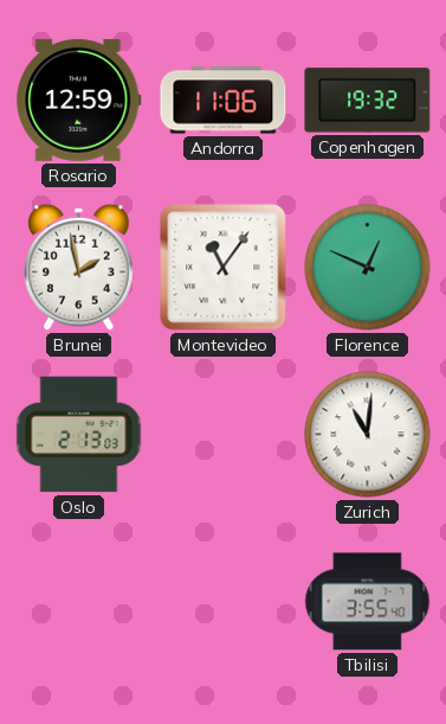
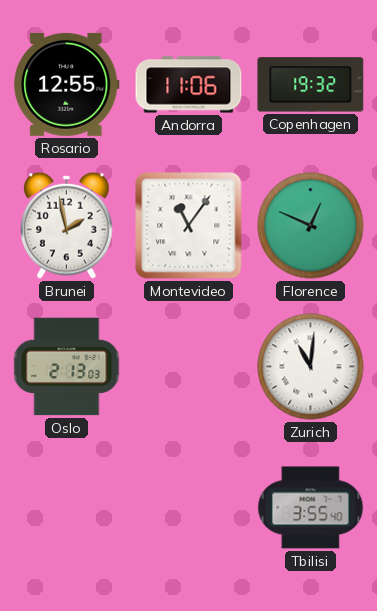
Rosario: 12:59 -> 12:55 (67, 84)
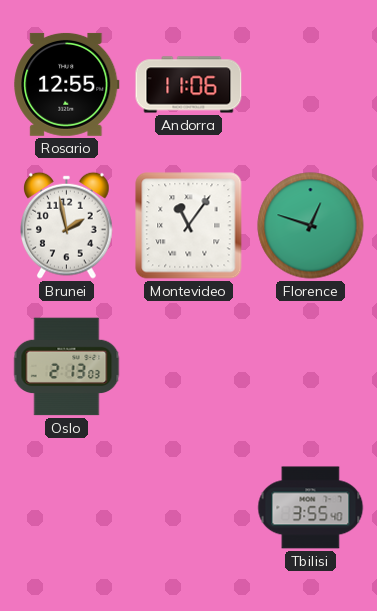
Copenhagen: 19:32 -> none (311, 85)
Florence: 12:49 -> 12:48 (311, 226)
Zurich: 11:01 -> none (311, 367)
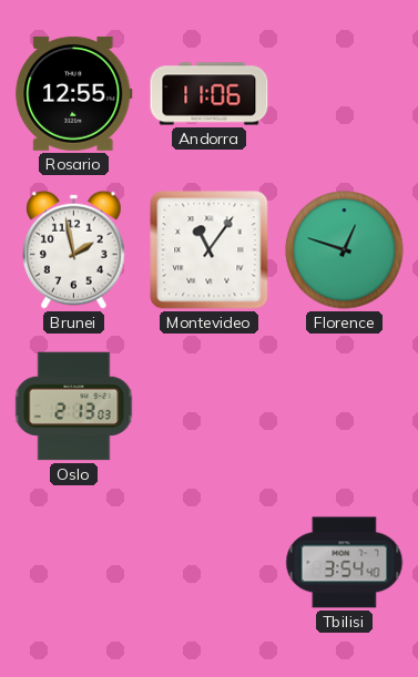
Tbilisi: 3:55 -> 3:54 (345, 563)
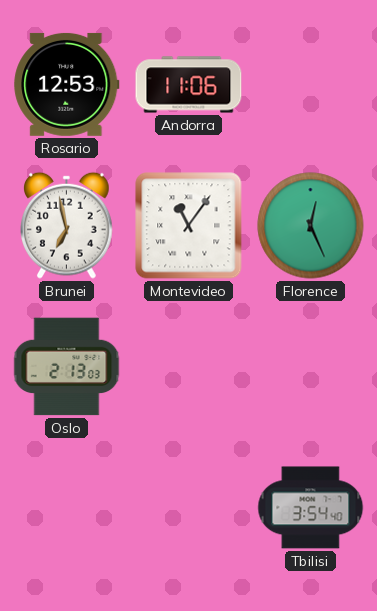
Rosario: 12:55 -> 12:53 (67, 84)
Brunei: 1:58 -> 6:58 (67, 225)
Florence: 12:48 -> 12:26 (311, 226)
